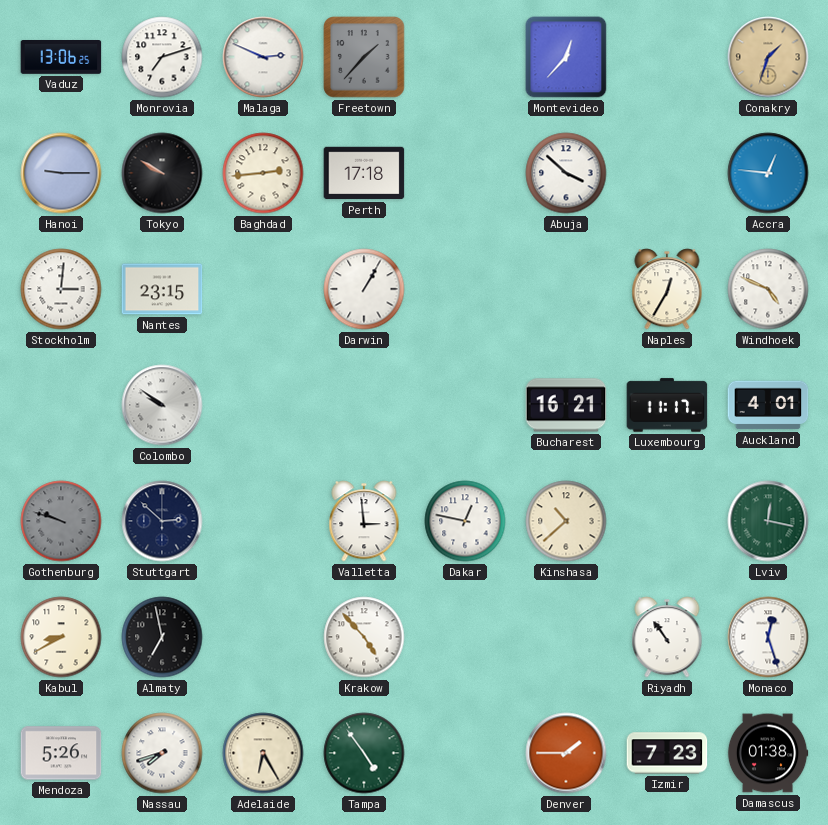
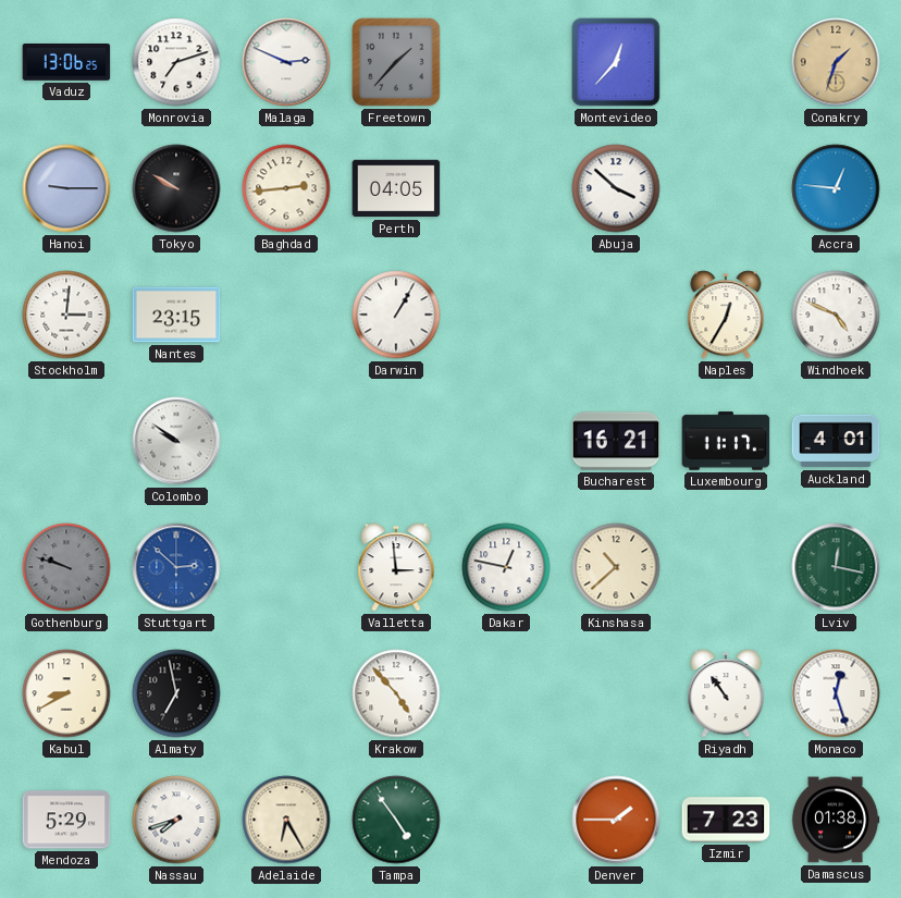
Perth: 17:18 -> 04:05 (396, 188)
Stuttgart dial: navy -> blue (176, 567)
Mendoza: 5:26 -> 5:29 (66, 820)
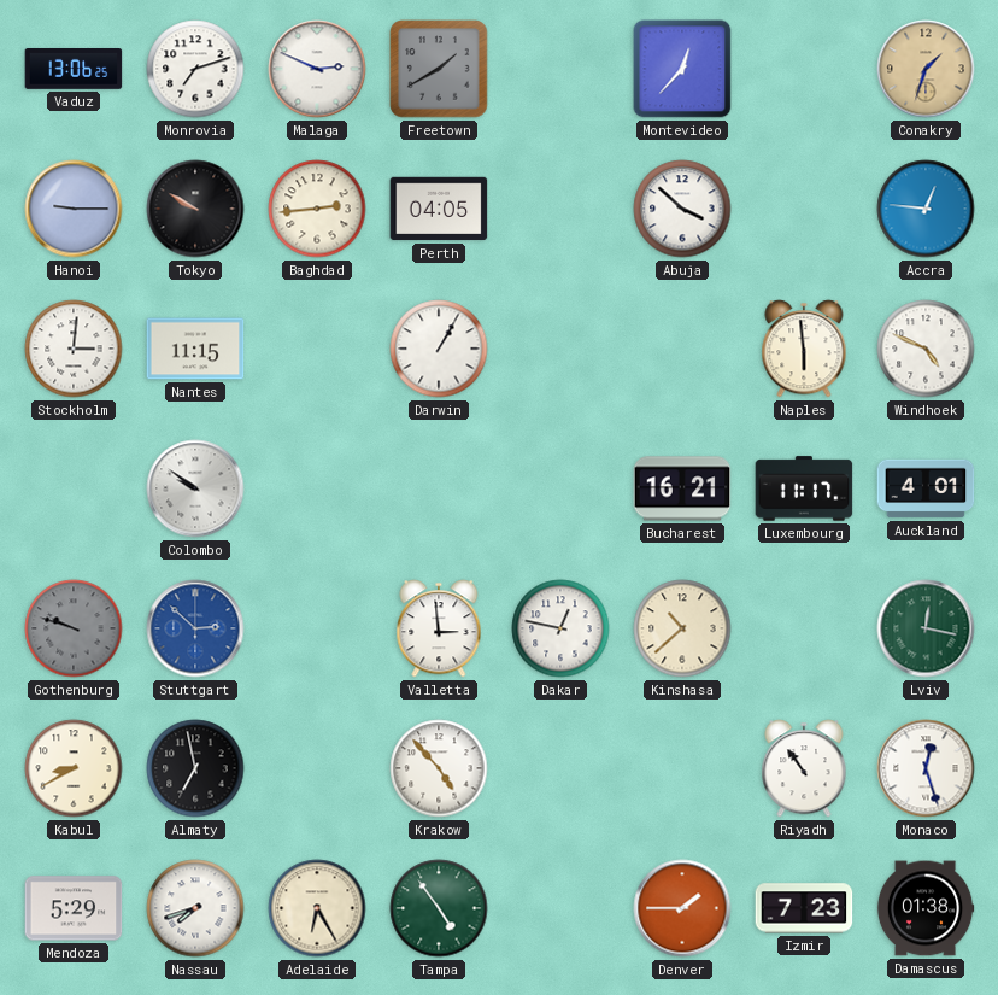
Freetown: 1:37 -> 1:40 (439, 69)
Nantes: 23:15 -> 11:15 (195, 349)
Naples: 12:35 -> 5:59 (804, 349)
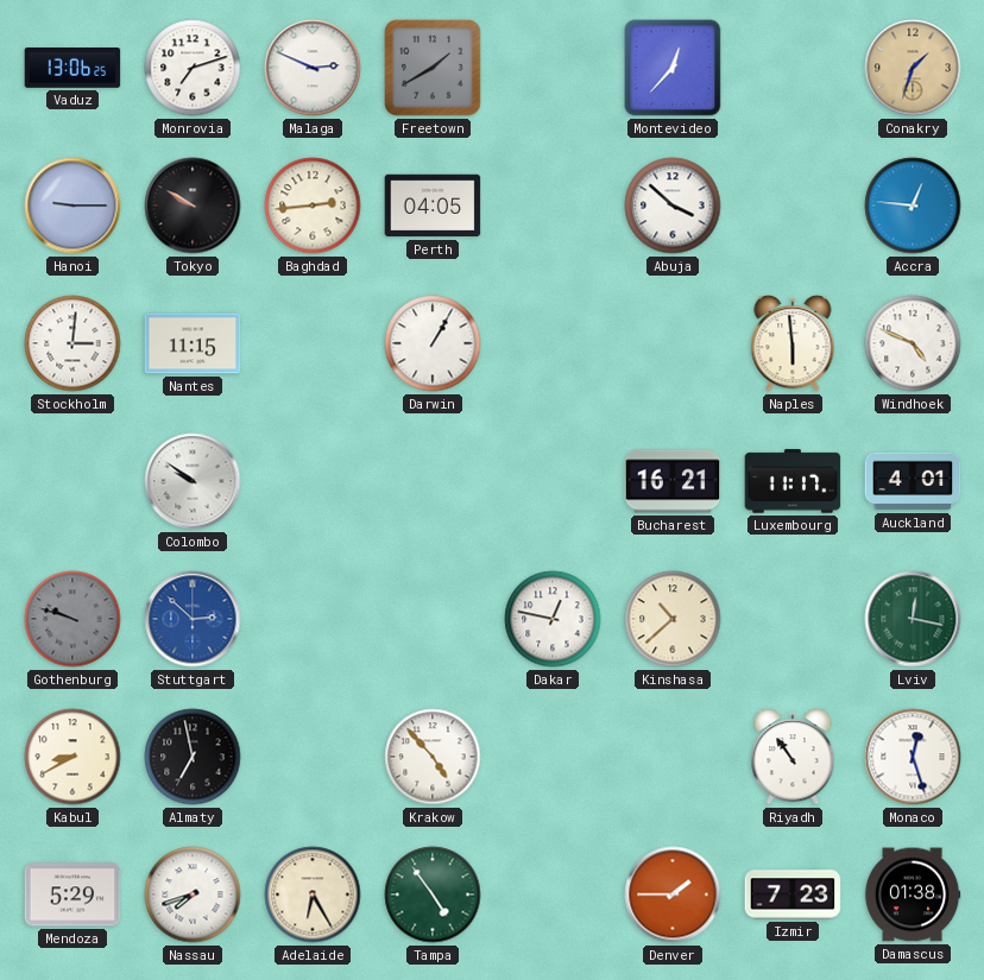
Valletta: 2:59 -> none (439, 628)
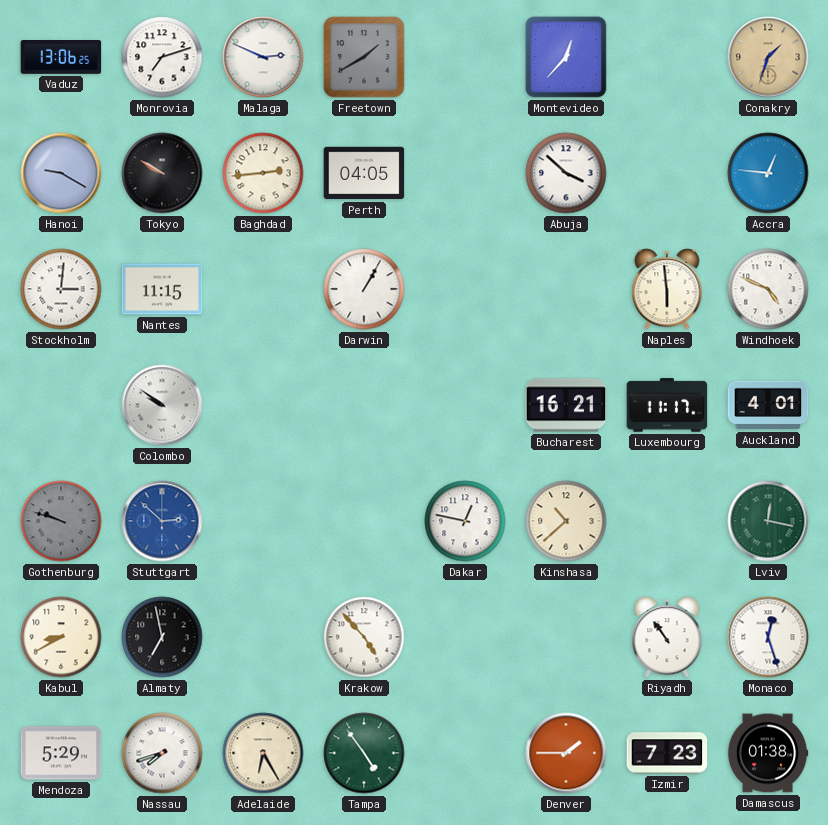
Hanoi: 9:15 -> 9:20 (61, 173)
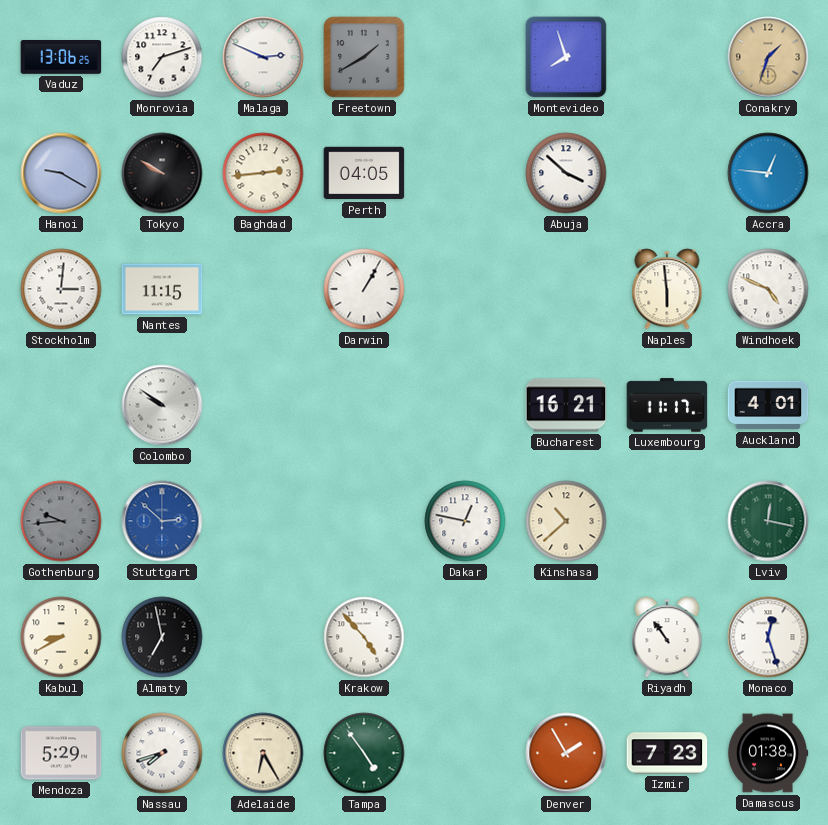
Montevideo: 12:37 -> 7:57 (566, 57)
Gothenburg: 9:48 -> 9:44 (61, 521)
Denver: 1:45 -> 1:55 (566, 753)
